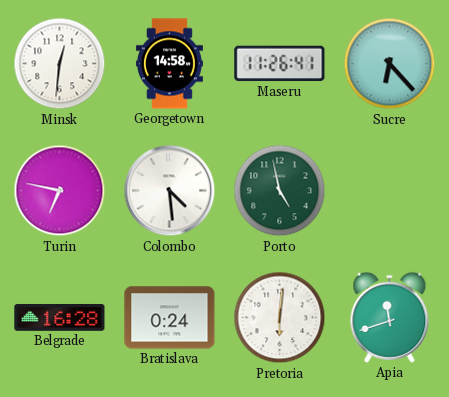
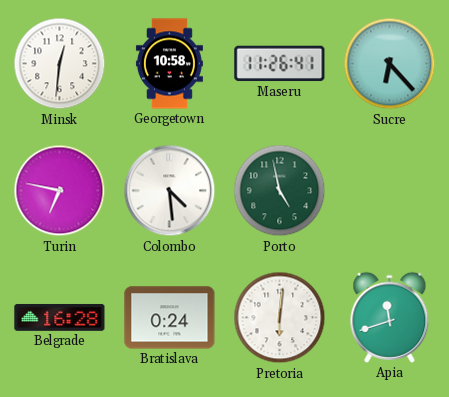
Georgetown: 14:58 -> 10:58 (169, 64)
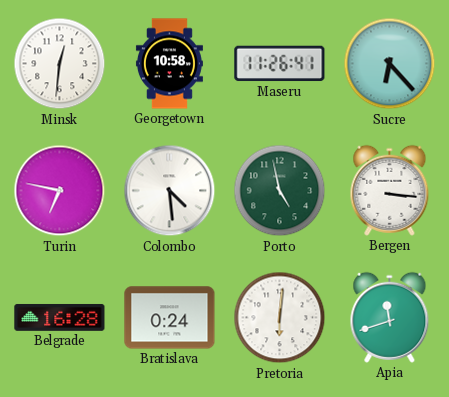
Bergen: none -> 3:16 (390, 190)
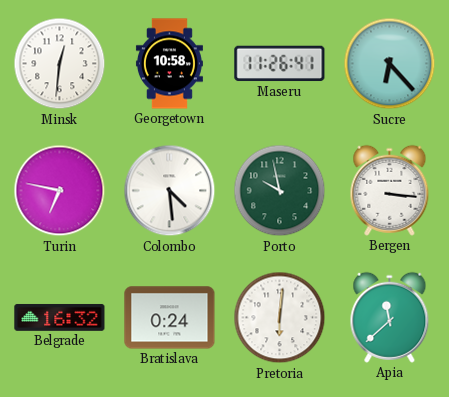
Porto: 4:58 -> 9:58 (280, 191)
Belgrade: 16:28 -> 16:32 (60, 318)
Apia: 11:42 -> 11:38 (390, 317)
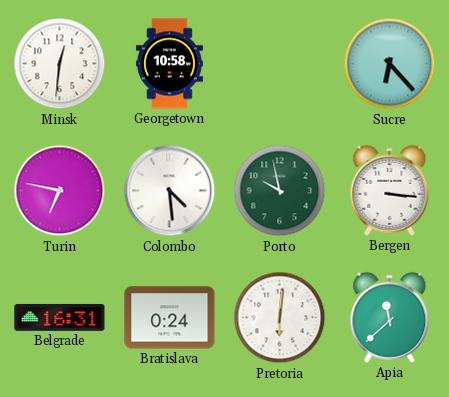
Maseru: 11:26 -> none (280, 64)
Belgrade: 16:32 -> 16:31 (60, 318)
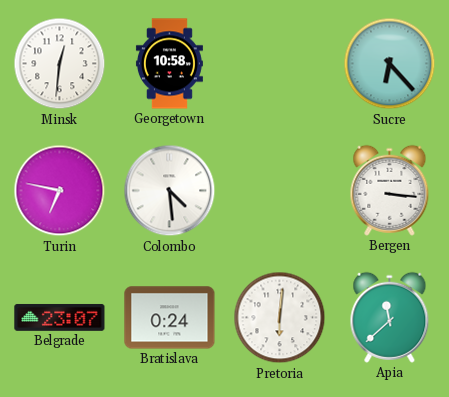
Porto: 9:58 -> none (280, 191)
Belgrade: 16:31 -> 23:07 (60, 318)
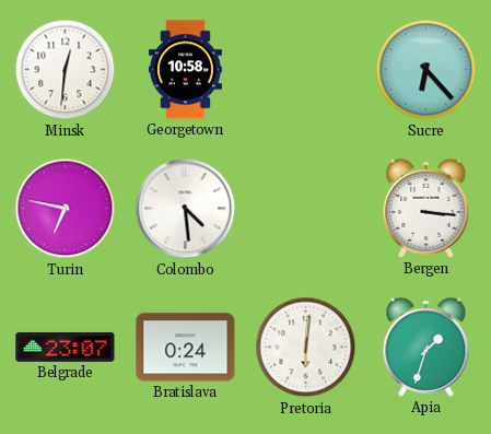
Apia: 11:38 -> 1:33 (426, 347)
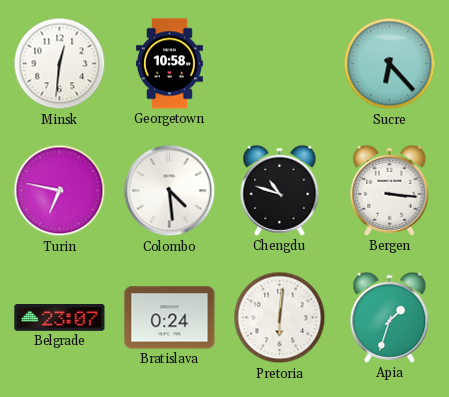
Chengdu: none -> 10:48 (280, 190)
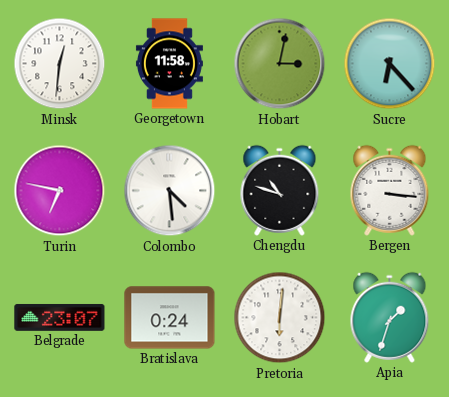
Georgetown: 10:58 -> 11:58 (169, 64)
Hobart: none -> 3:02 (280, 64)
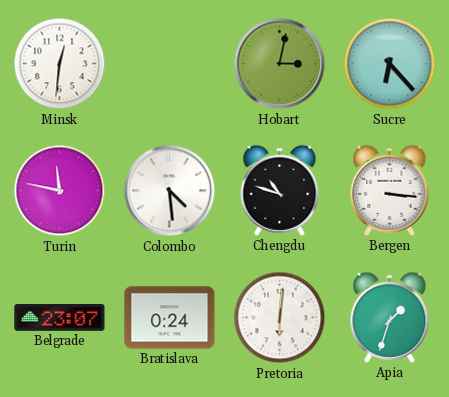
Georgetown: 11:58 -> none (169, 64)
Turin: 6:47 -> 11:47 (60, 191)
